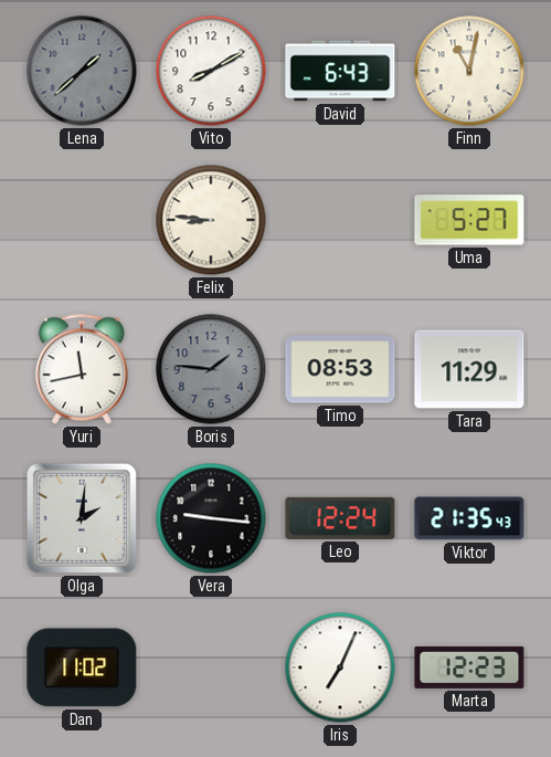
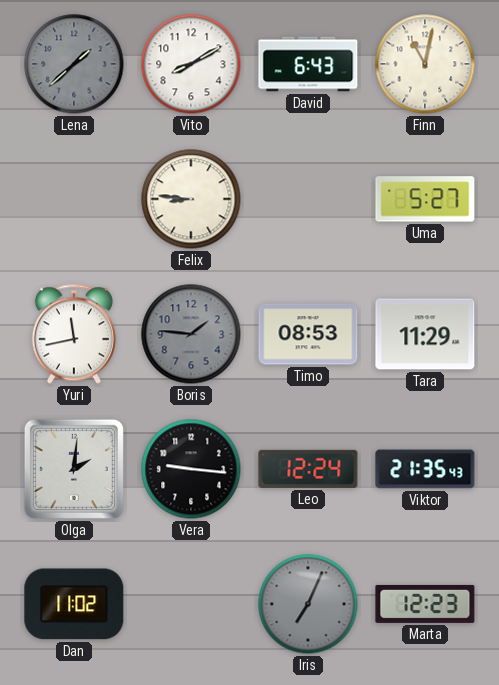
Iris dial: white -> grey (308, 604)
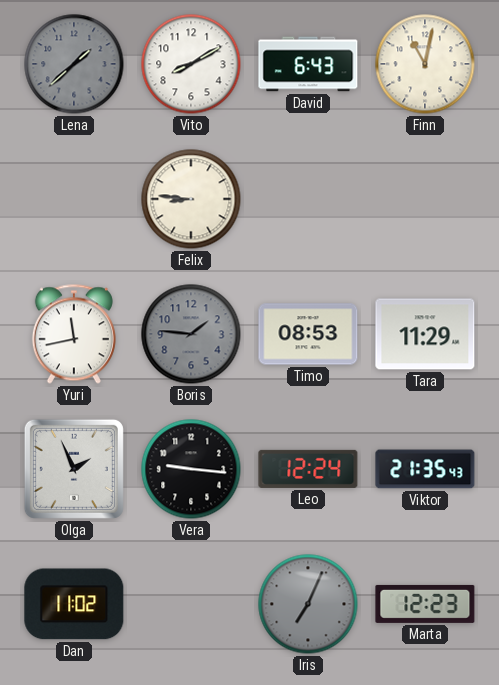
Uma: 5:27 -> none (425, 199)
Olga: 2:01 -> 1:56 (74, 469)
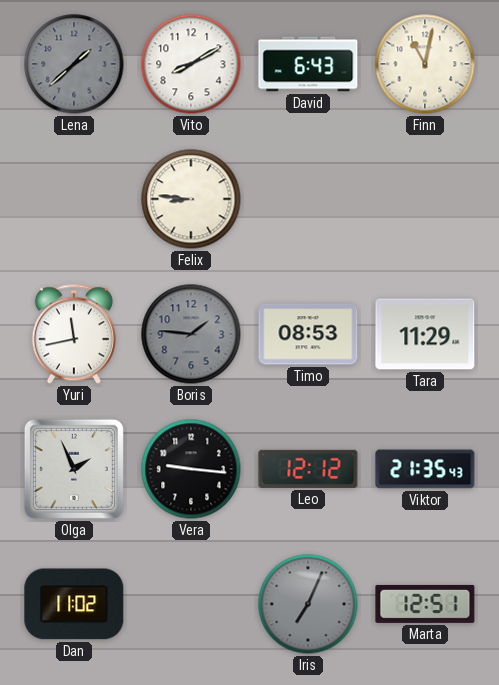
Leo: 12:24 -> 12:12 (308, 469)
Marta: 12:23 -> 12:51 (425, 604)
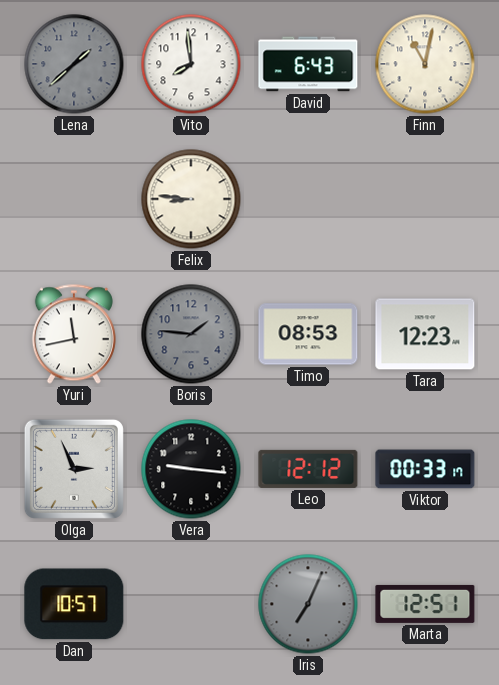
Vito: 8:10 -> 7:59 (191, 64)
Tara: 11:29 -> 12:23 (425, 334)
Olga: 1:56 -> 2:56 (74, 469)
Viktor: 21:35 -> 00:33 (425, 469)
Dan: 11:02 -> 10:57 (74, 604)
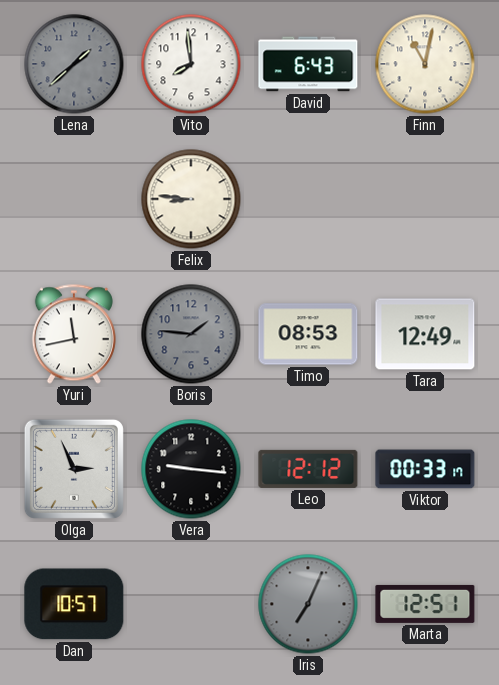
Tara: 12:23 -> 12:49 (425, 334)
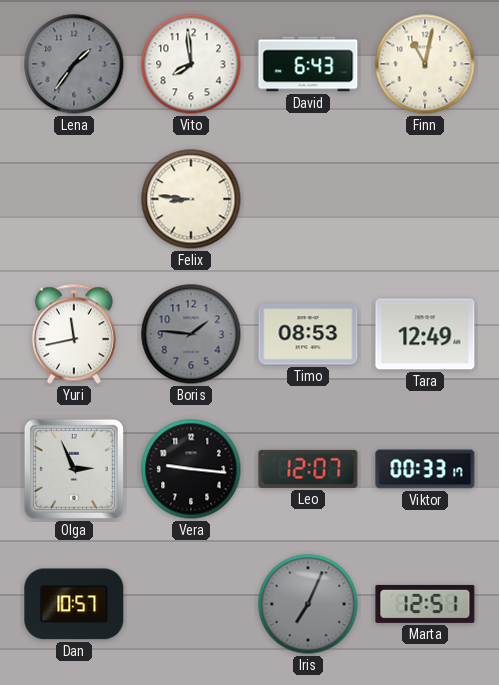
Lena: 1:38 -> 1:36 (74, 64)
Leo: 12:12 -> 12:07 (308, 469)
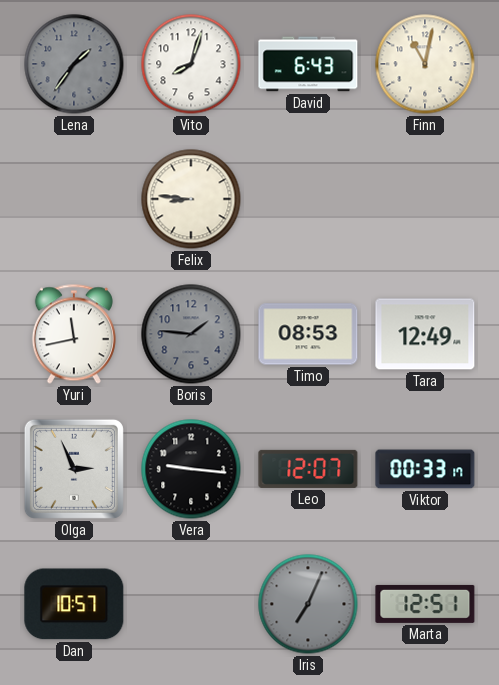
Vito: 7:59 -> 8:03 (191, 64)
